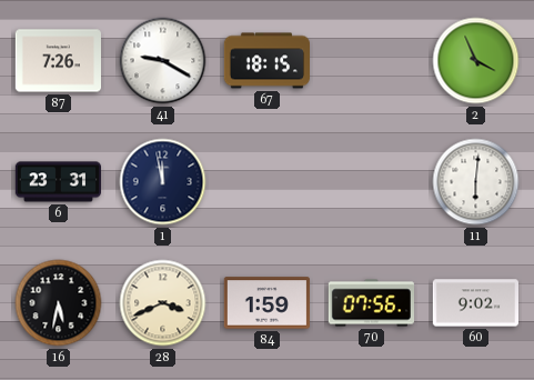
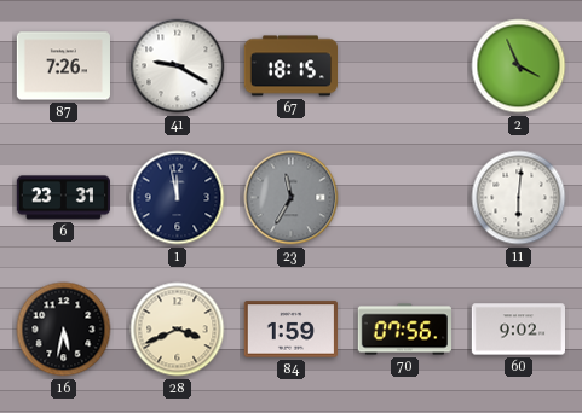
23: none -> 11:35 (292, 198)
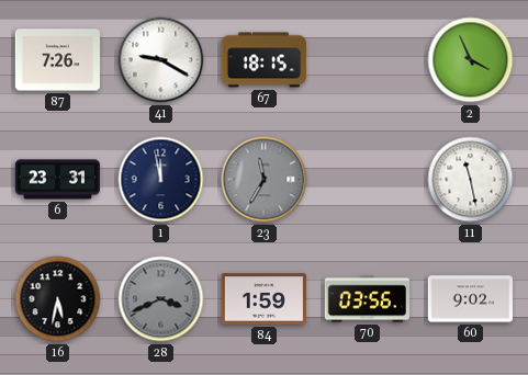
11: 6:01 -> 11:28 (471, 180)
28 dial: cream -> grey (161, 299)
70: 07:56 -> 03:56 (367, 299)
